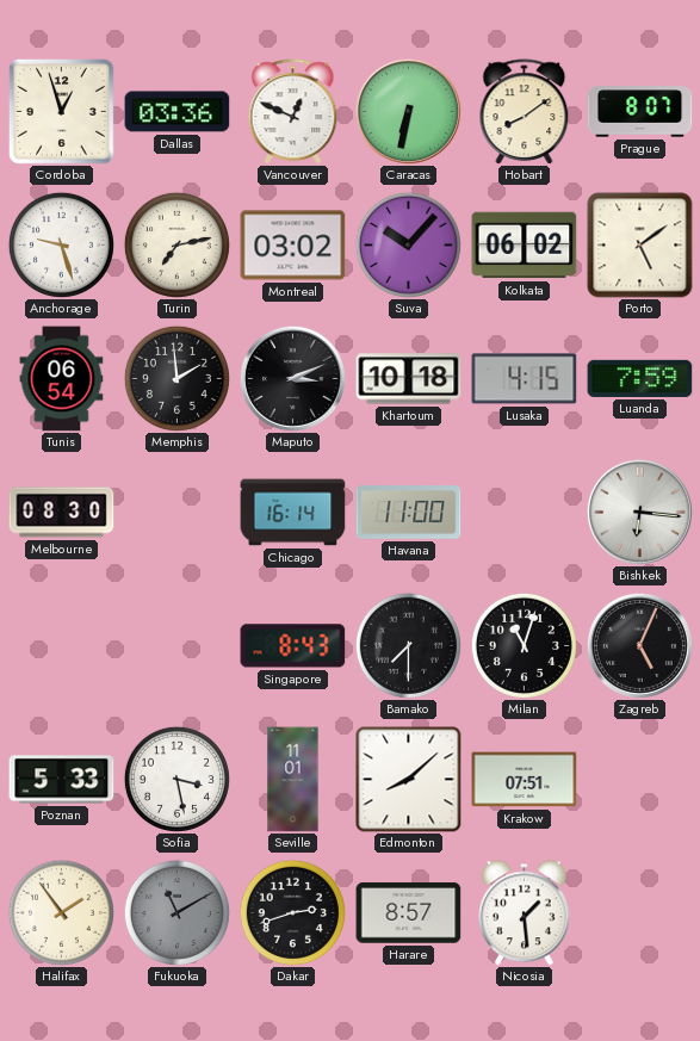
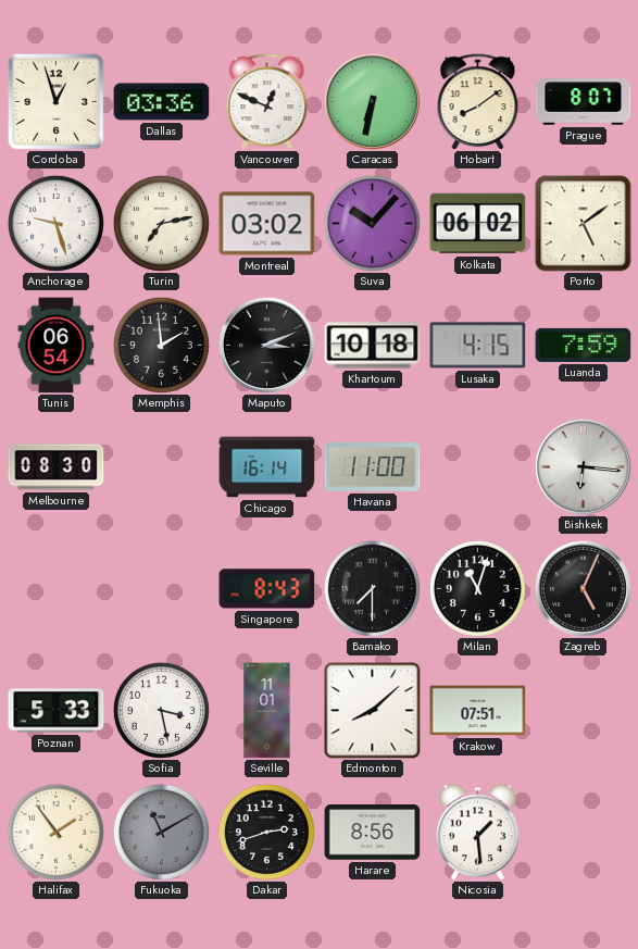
Harare: 8:57 -> 8:56 (373, 833)
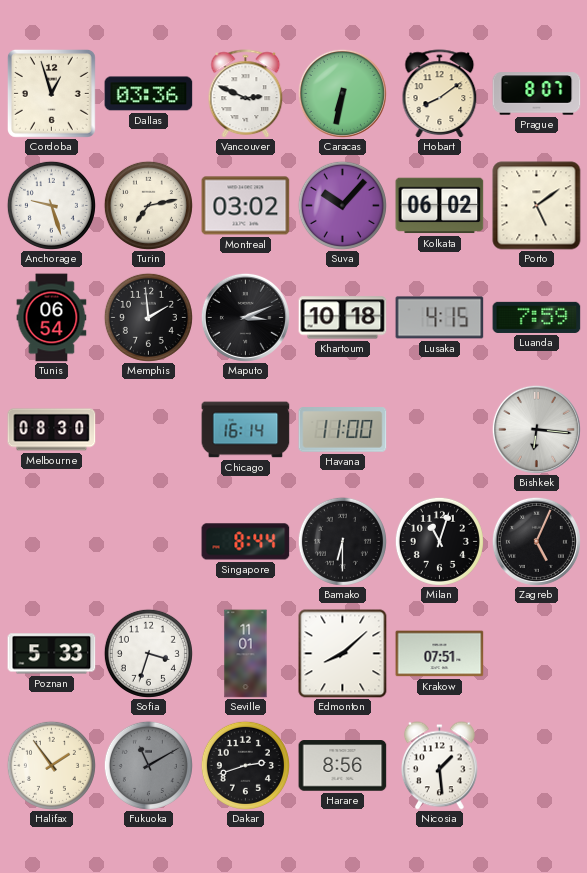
Vancouver: 12:49 -> 2:49 (246, 94)
Singapore: 8:43 -> 8:44 (246, 542)
Bamako: 7:30 -> 6:30 (342, 541)
Sofia: 3:28 -> 3:33 (148, 653)
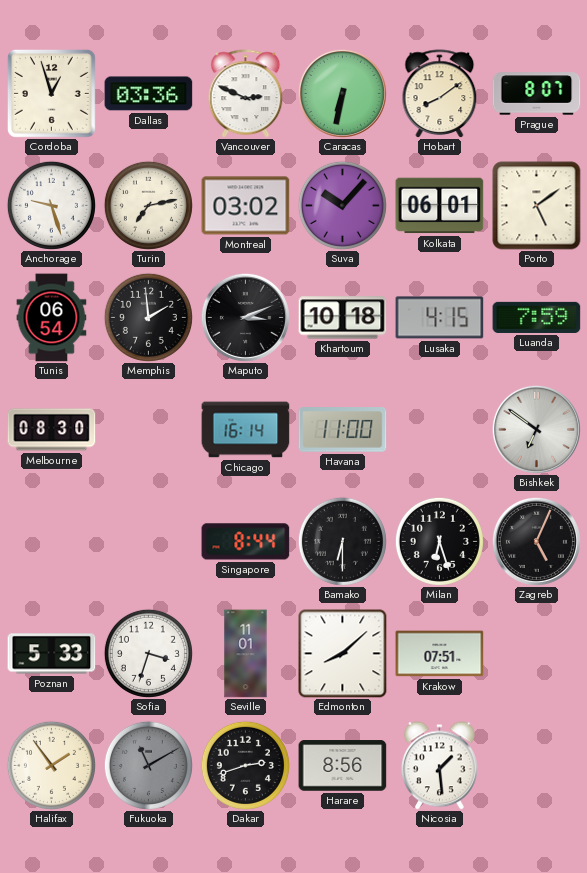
Kolkata: 06:02 -> 06:01 (440, 206)
Bishkek: 6:16 -> 6:51 (536, 429)
Milan: 11:03 -> 6:27 (439, 541)
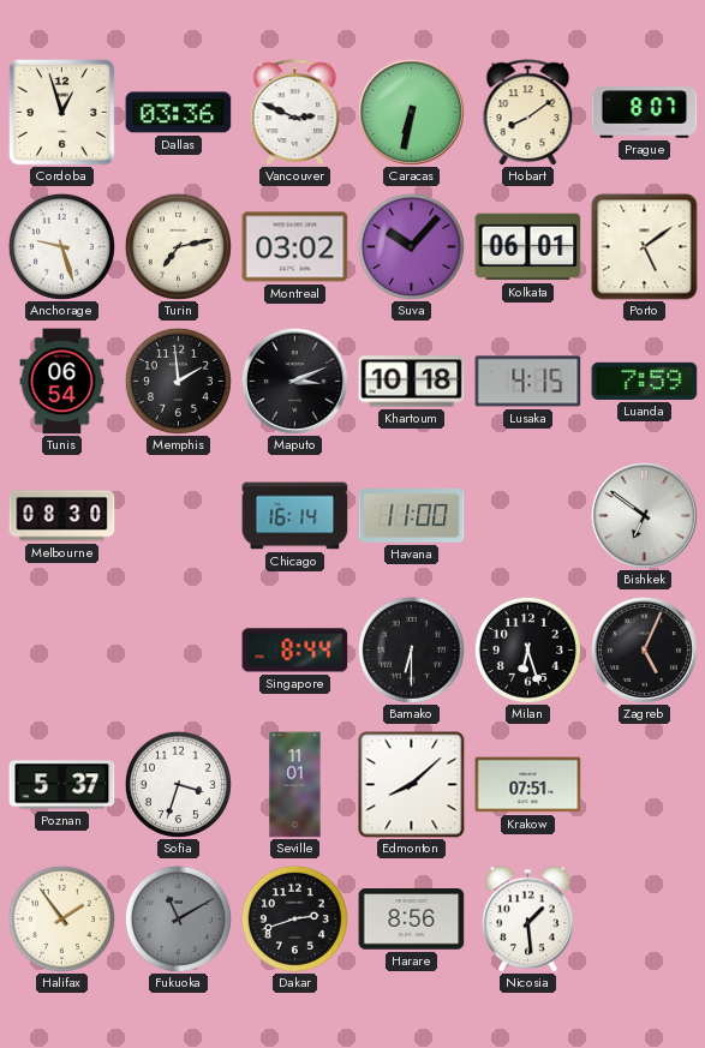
Poznan: 5:33 -> 5:37 (62, 785)
